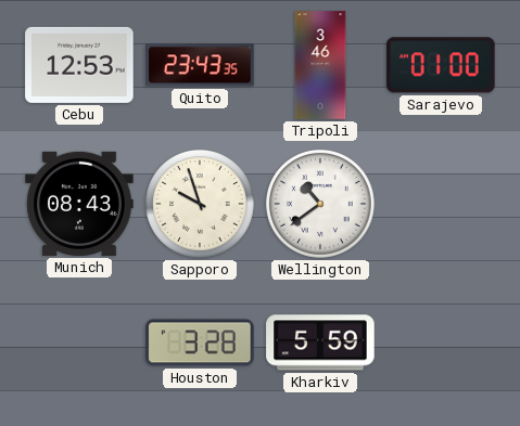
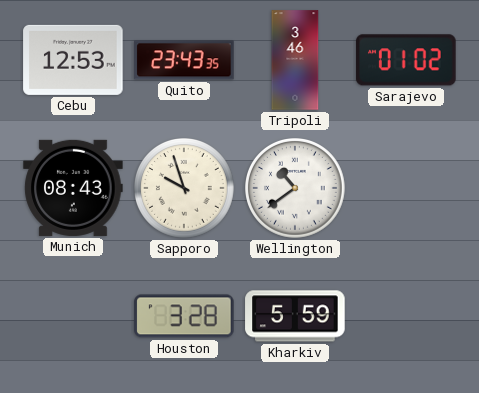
Sarajevo: 01:00 -> 01:02 (406, 60)
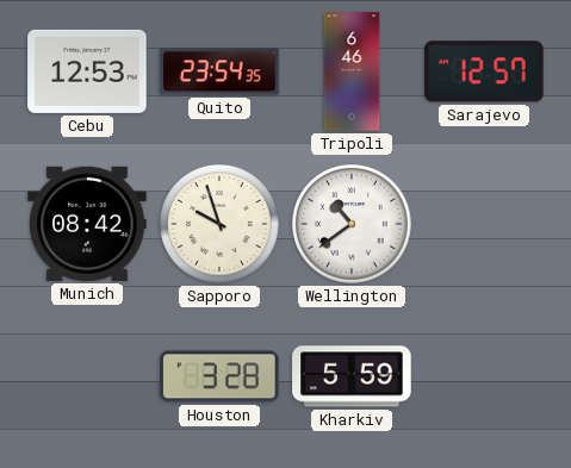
Quito: 23:43 -> 23:54 (219, 71)
Tripoli: 3:46 -> 6:46 (352, 71)
Sarajevo: 01:02 -> 12:57 (484, 71)
Munich: 08:43 -> 08:42 (87, 224)
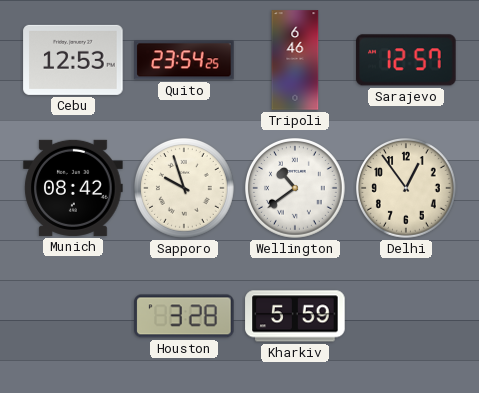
Quito: 23:54:35 -> 23:54:25 (184, 60)
Delhi: none -> 12:54 (407, 189)
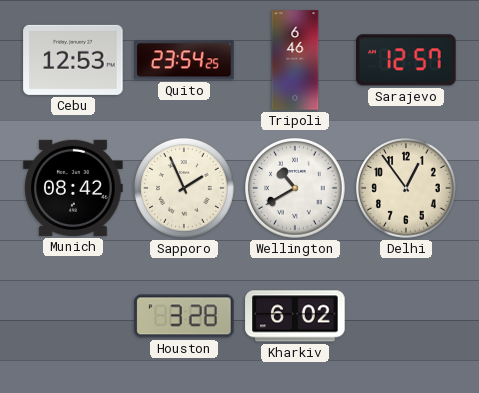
Sapporo: 9:57 -> 1:56 (185, 189)
Wellington: 10:39 -> 10:40 (296, 189)
Kharkiv: 5:59 -> 6:02 (295, 316)
